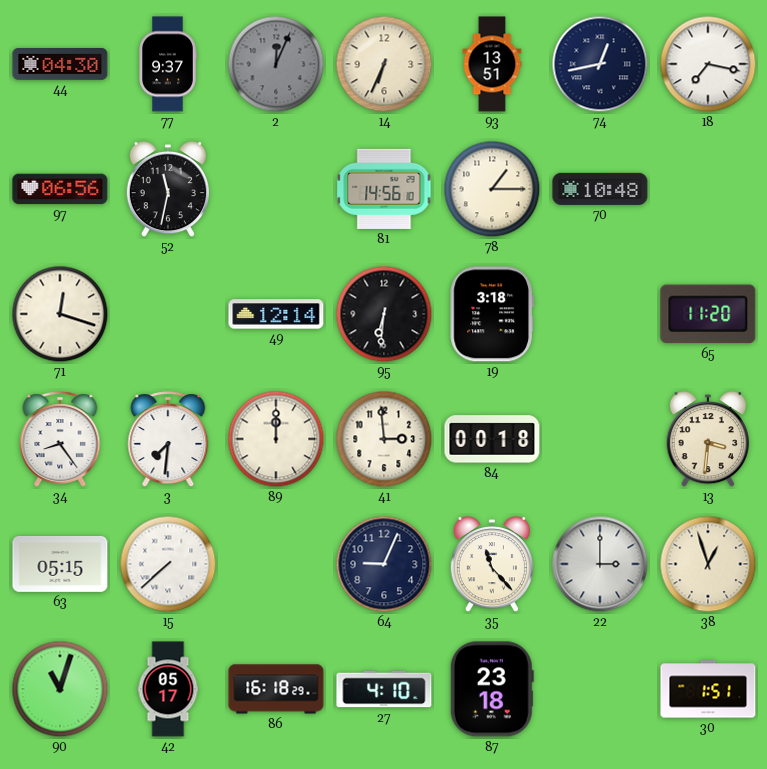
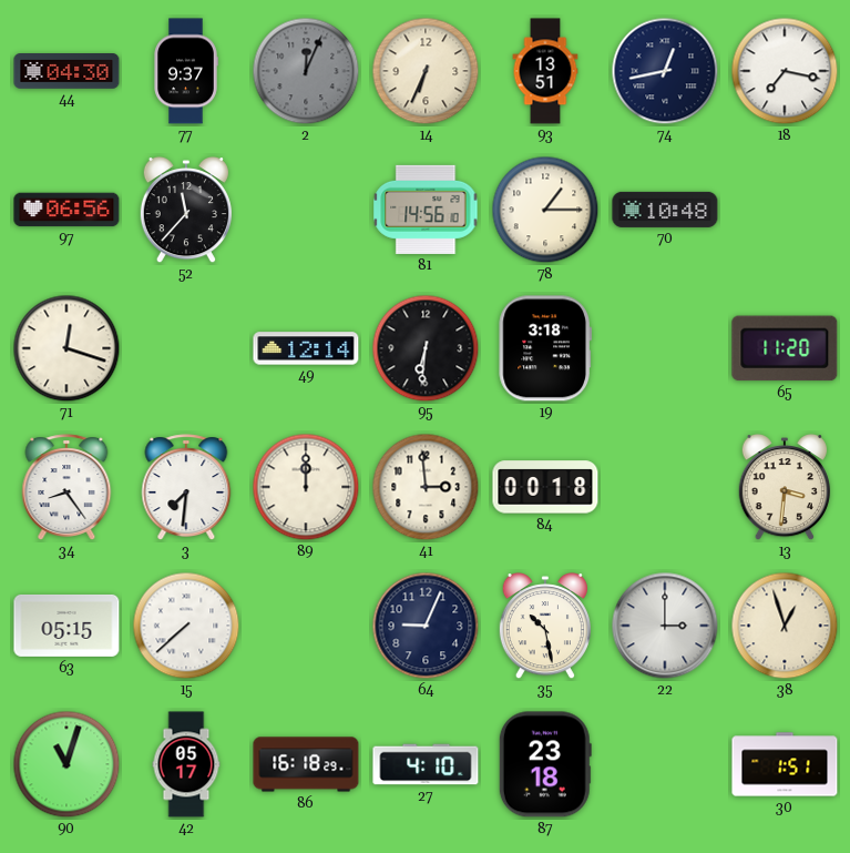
52: 11:32 -> 11:37 (186, 211)
35: 11:23 -> 10:28 (545, 627)
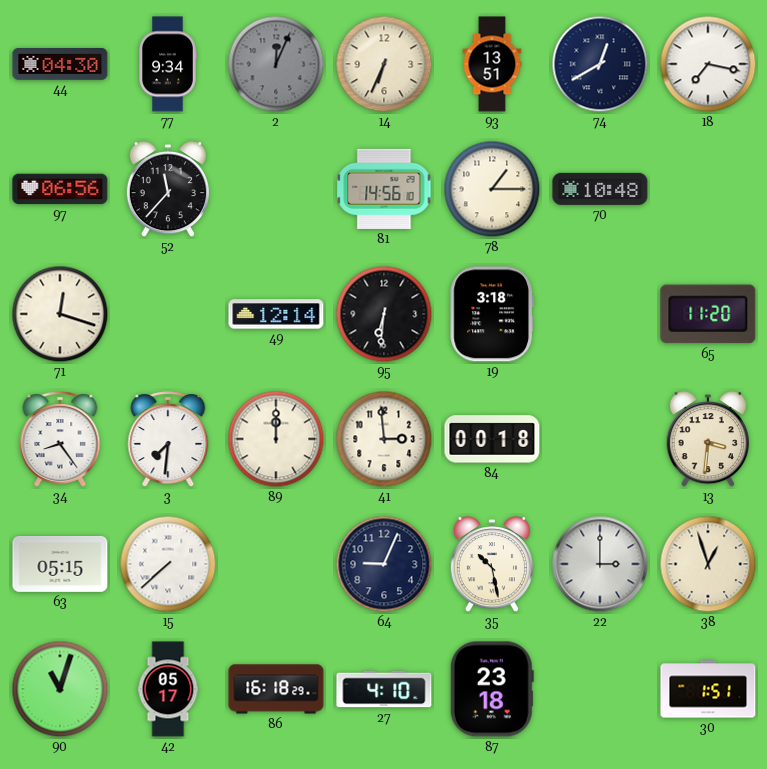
77: 9:37 -> 9:34 (168, 64)
74: 12:43 -> 12:40 (600, 64)
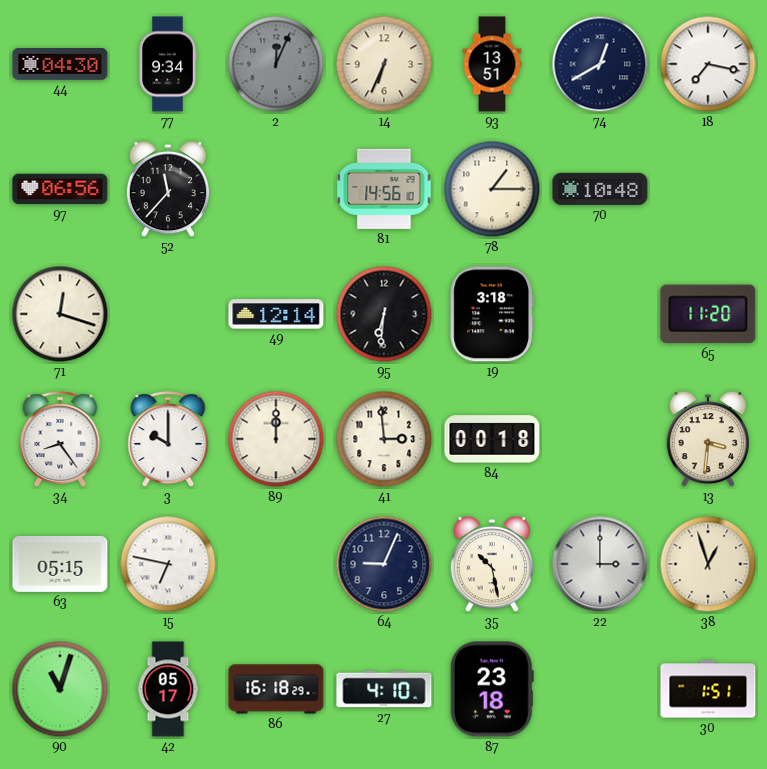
3: 7:31 -> 10:00 (168, 439)
15: 7:38 -> 6:47 (168, 564)
